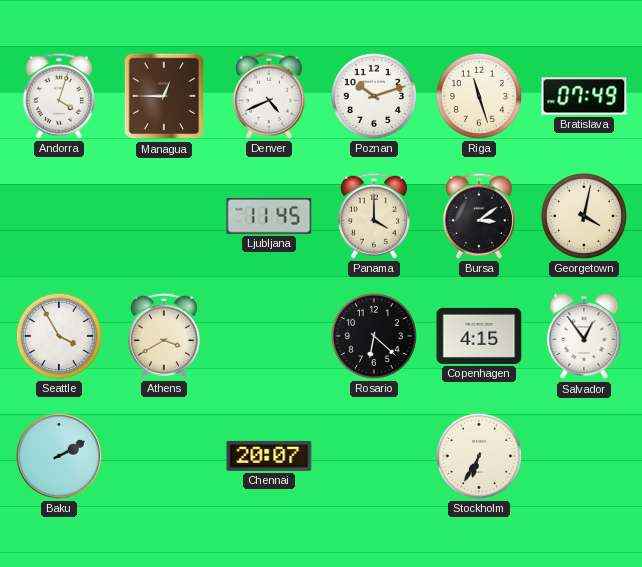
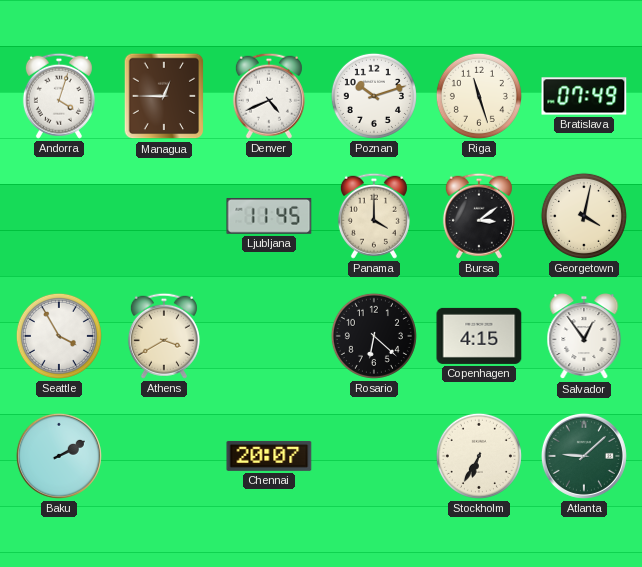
Atlanta: none -> 9:08 (584, 456)
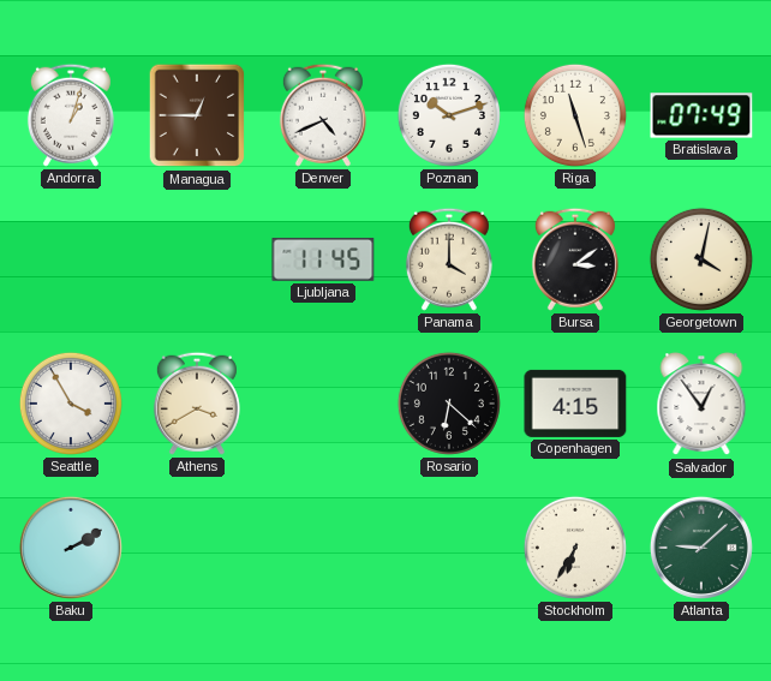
Andorra: 4:03 -> 1:03 (71, 115)
Chennai: 20:07 -> none (269, 456)
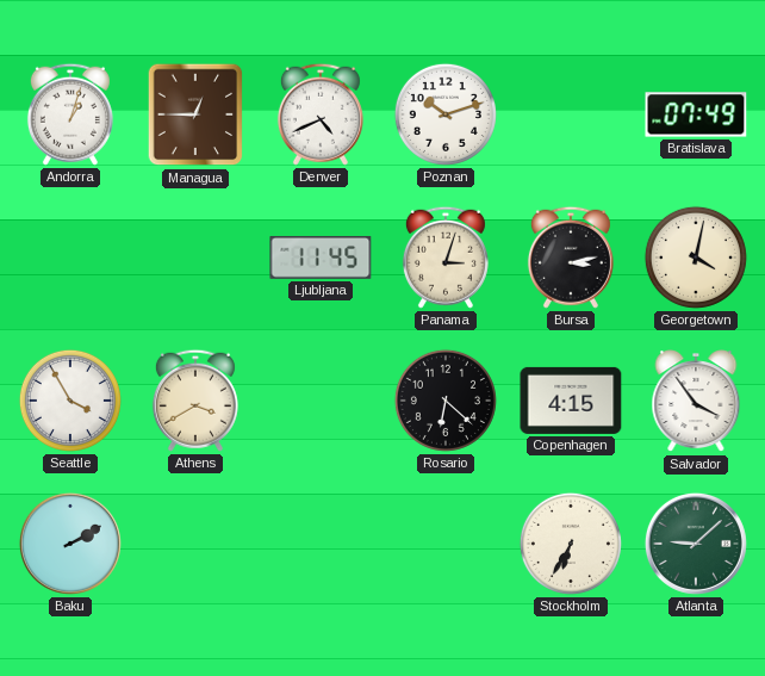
Riga: 11:27 -> none (575, 115)
Panama: 4:00 -> 3:03 (446, 258)
Bursa: 3:09 -> 3:13 (571, 258)
Salvador: 12:54 -> 3:54 (696, 402)
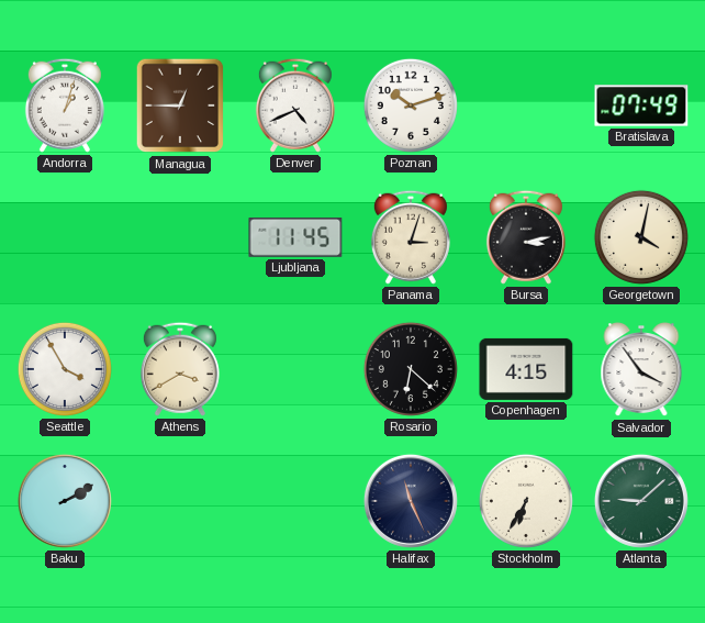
Halifax: none -> 11:26 (411, 501)
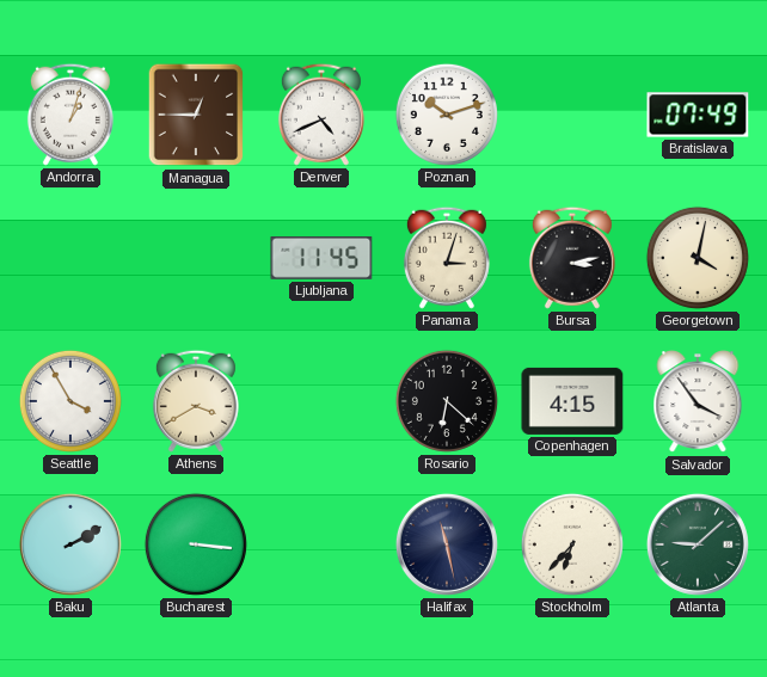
Bucharest: none -> 3:16 (196, 544)
Halifax: 11:26 -> 11:28 (447, 544)
Stockholm: 6:35 -> 6:37 (572, 544)
